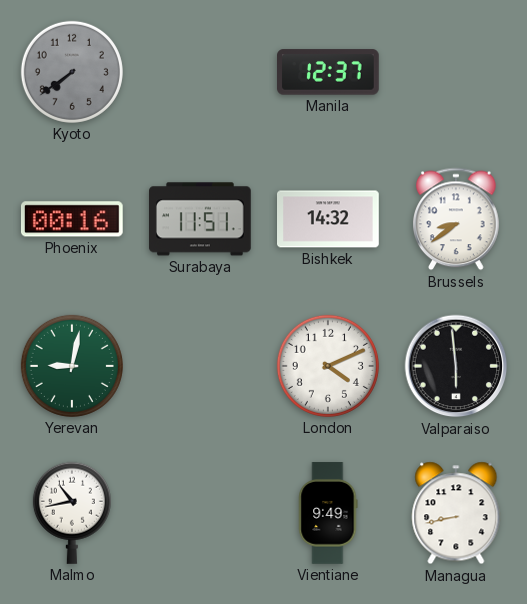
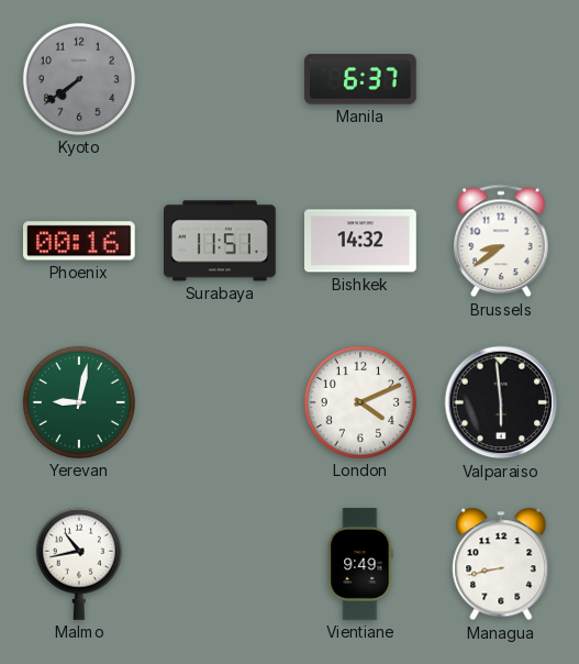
Manila: 12:37 -> 6:37 (361, 79)
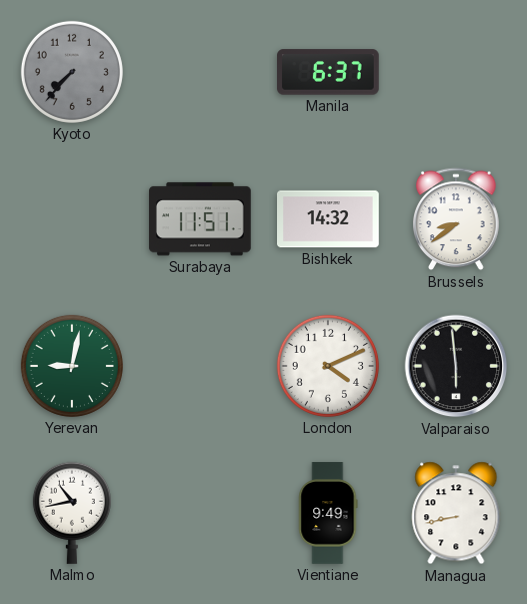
Kyoto: 7:39 -> 7:37 (72, 72)
Phoenix: 00:16 -> none (79, 241)
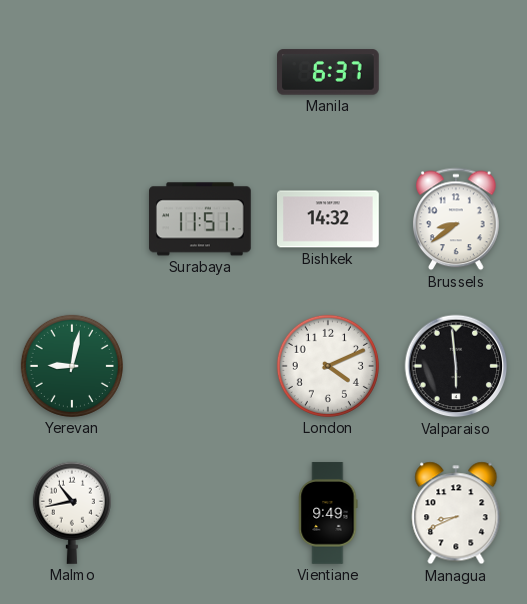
Kyoto: 7:37 -> none (72, 72)
Managua: 8:43 -> 8:41 (456, 513)
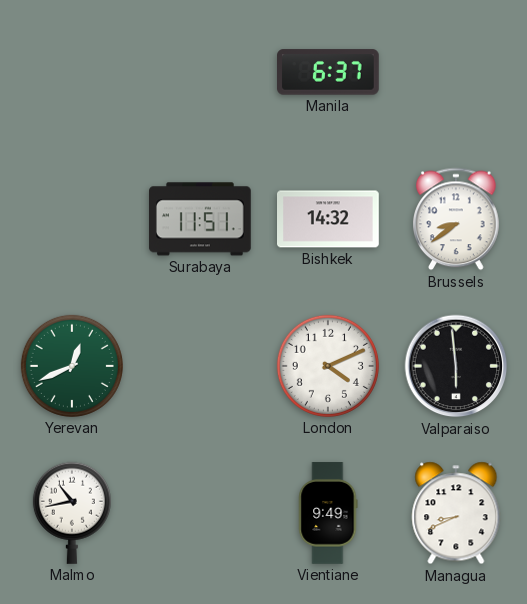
Yerevan: 9:02 -> 12:41 (72, 366)
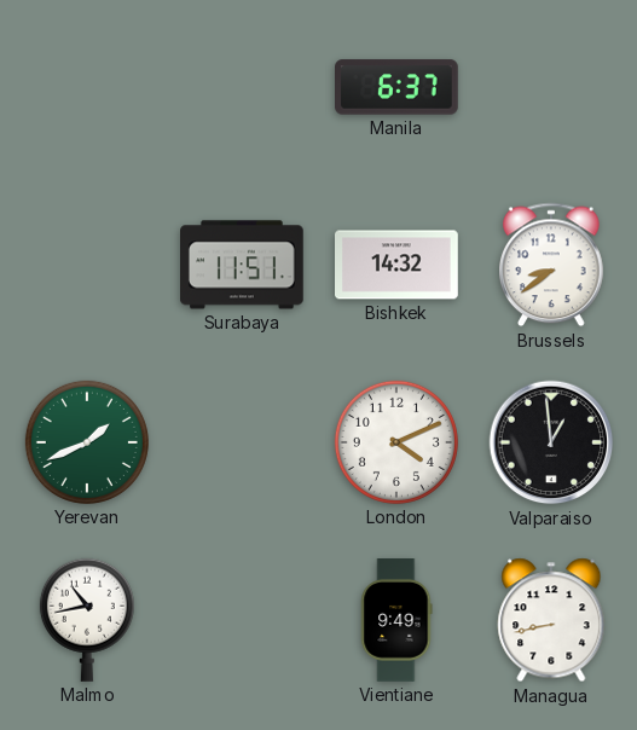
Yerevan: 12:41 -> 1:41 (87, 442)
Valparaiso: 5:59 -> 12:59 (551, 442)
Managua: 8:41 -> 8:43 (551, 620)
